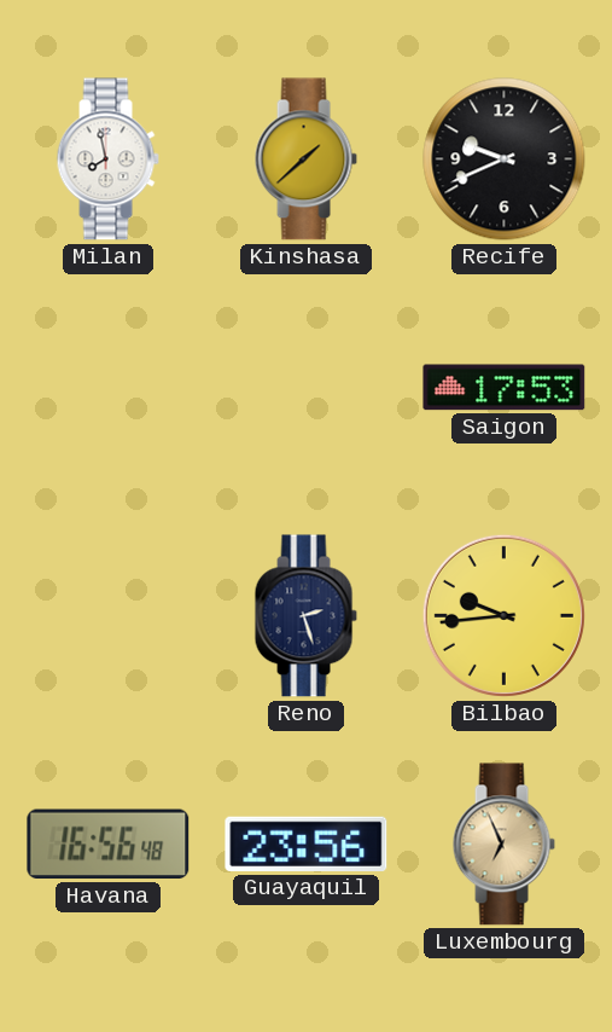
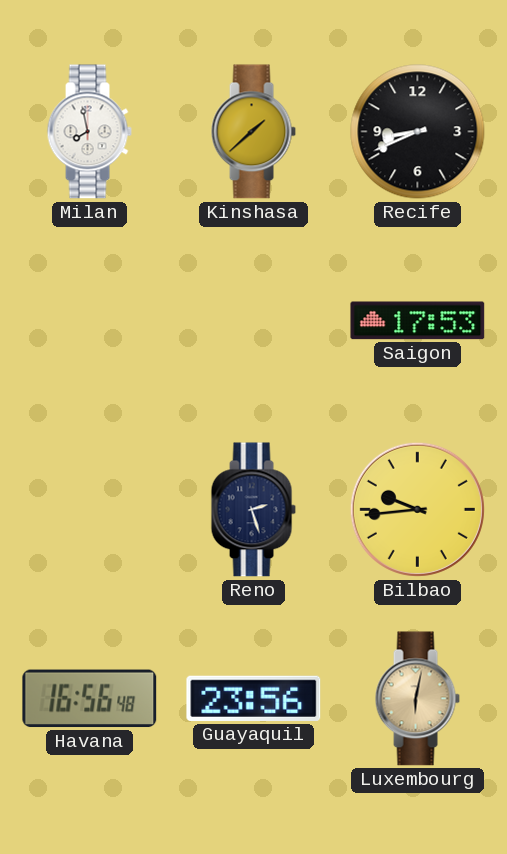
Recife: 9:41 -> 8:41 (418, 132)
Luxembourg: 6:56 -> 6:02 (417, 699)
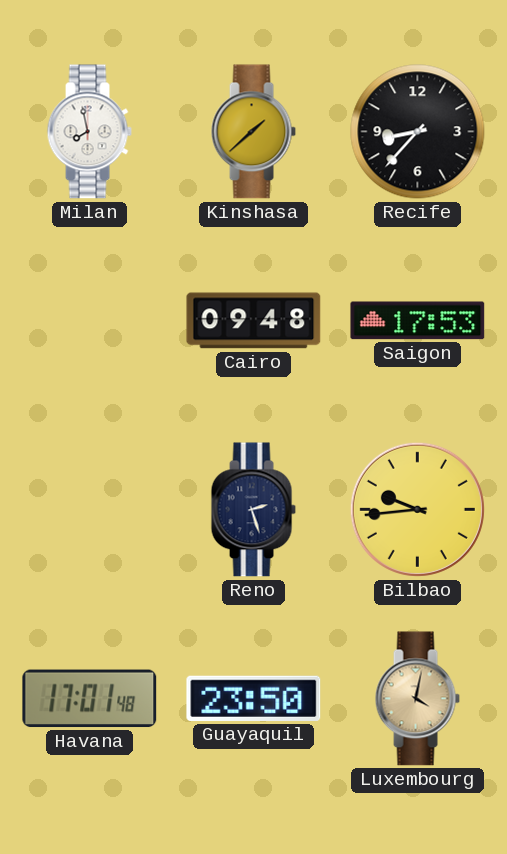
Recife: 8:41 -> 8:37 (418, 132)
Cairo: none -> 09:48 (254, 321)
Havana: 16:56 -> 17:01 (90, 699)
Guayaquil: 23:56 -> 23:50 (254, 698)
Luxembourg: 6:02 -> 4:02 (417, 699)
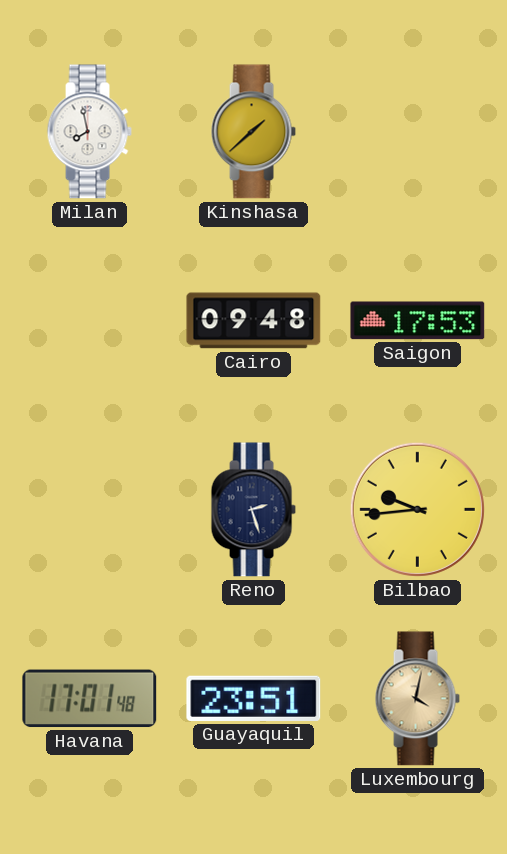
Recife: 8:37 -> none (418, 132)
Guayaquil: 23:50 -> 23:51 (254, 698)
